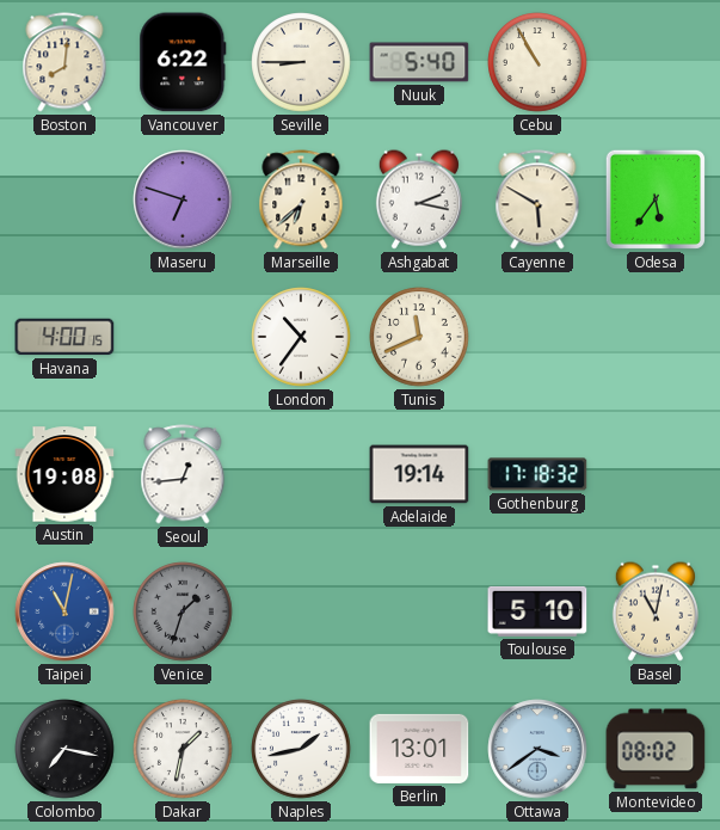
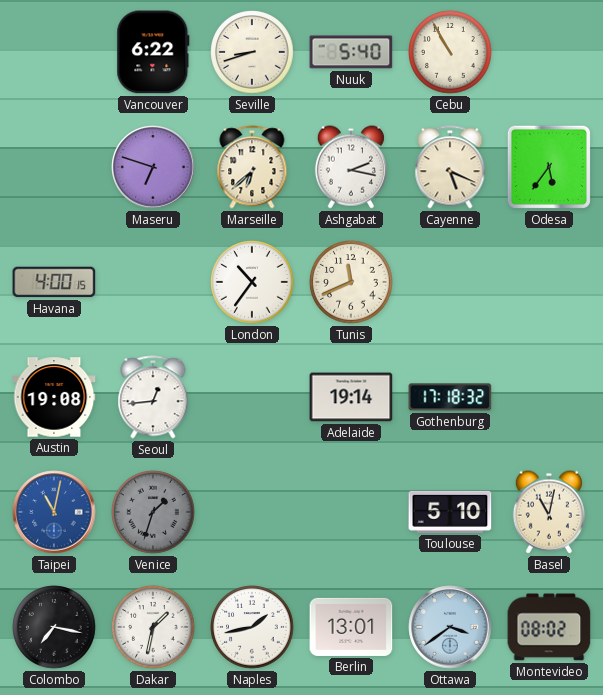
Boston: 8:01 -> none (64, 62)
Seville: 8:45 -> 8:42 (252, 52)
Cayenne: 5:50 -> 5:19 (450, 167)
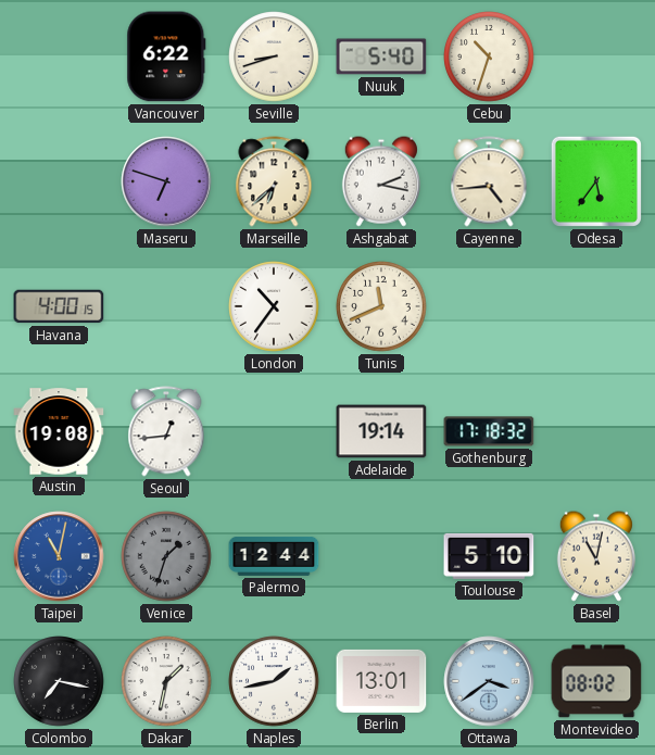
Cebu: 10:55 -> 10:33 (489, 56)
Cayenne: 5:19 -> 4:44 (489, 181)
Palermo: none -> 12:44 (274, 556)
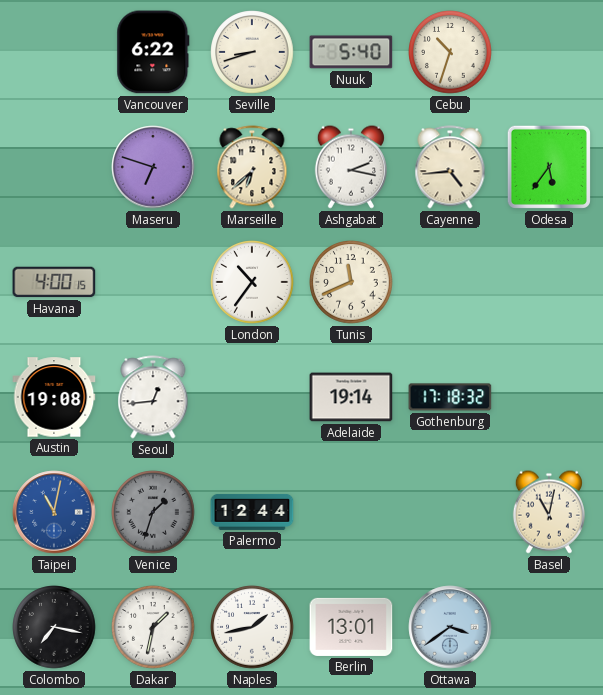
Toulouse: 5:10 -> none (489, 556)
Montevideo: 08:02 -> none (596, 681)
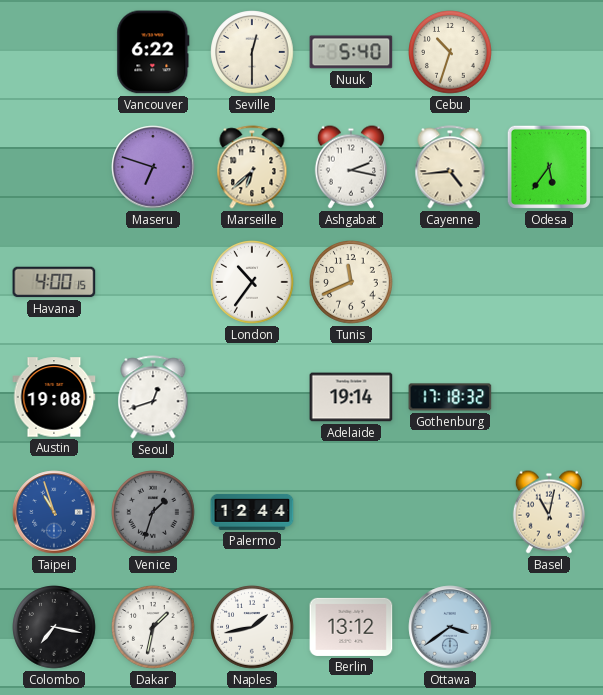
Seville: 8:42 -> 12:30 (252, 52)
Seoul: 12:44 -> 12:42 (153, 397)
Taipei: 11:02 -> 10:57 (54, 512)
Berlin: 13:01 -> 13:12 (351, 627)
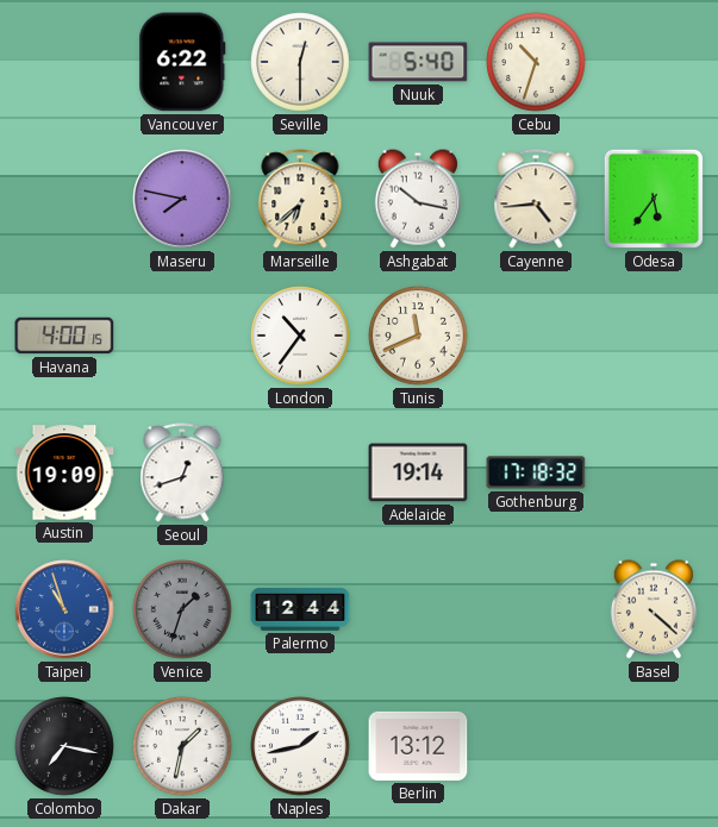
Maseru: 6:48 -> 7:47 (182, 199)
Ashgabat: 2:17 -> 10:17 (418, 199)
Austin: 19:08 -> 19:09 (64, 472)
Basel: 11:02 -> 4:22 (654, 609)
Ottawa: 3:39 -> none (450, 627)
